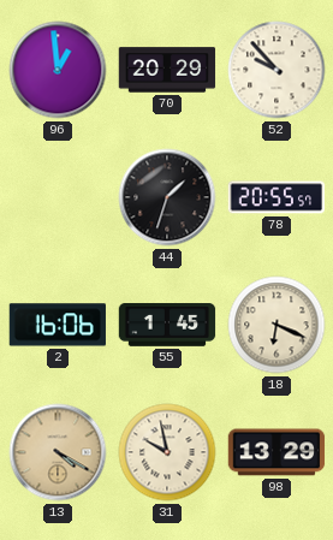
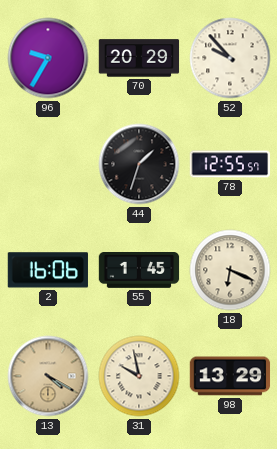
96: 12:59 -> 9:35 (48, 58)
78: 20:55 -> 12:55 (230, 164)
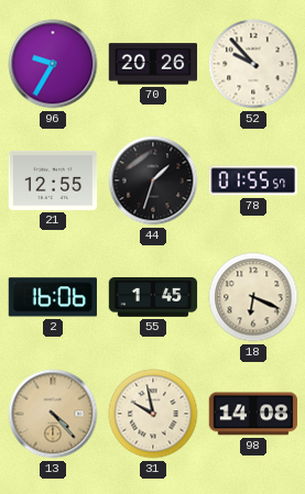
70: 20:29 -> 20:26 (153, 64)
21: none -> 12:55 (53, 180)
78: 12:55 -> 01:55 (253, 180)
13: 4:20 -> 4:23 (53, 414)
98: 13:29 -> 14:08 (253, 414)
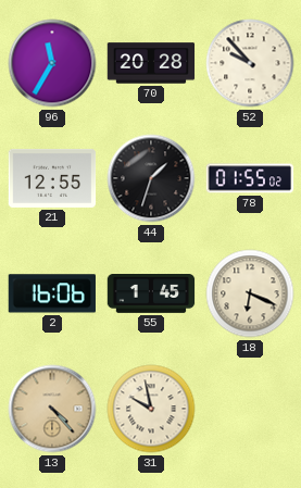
96: 9:35 -> 11:35 (52, 63)
70: 20:26 -> 20:28 (151, 63)
78: 01:55:57 -> 01:55:02 (250, 178)
98: 14:08 -> none (253, 414)
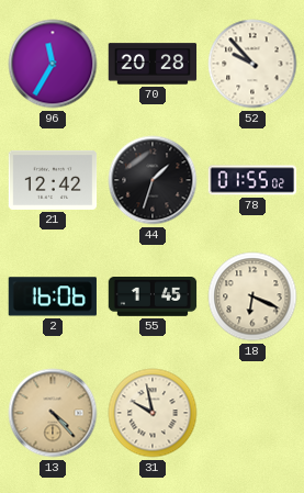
21: 12:55 -> 12:42 (53, 180)
